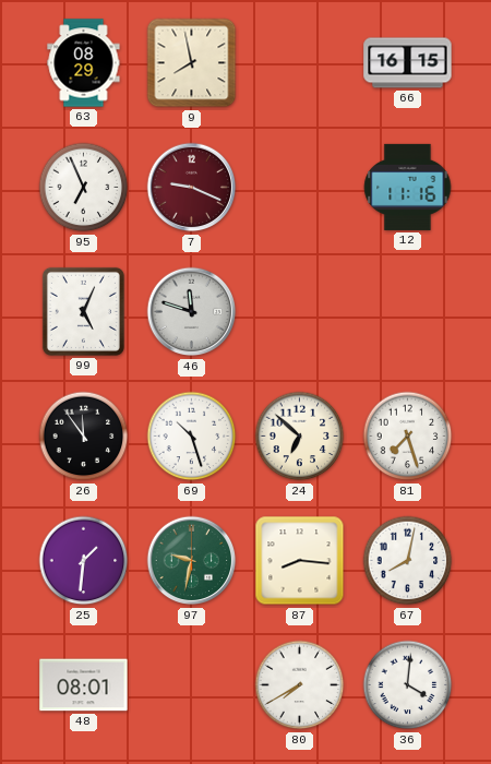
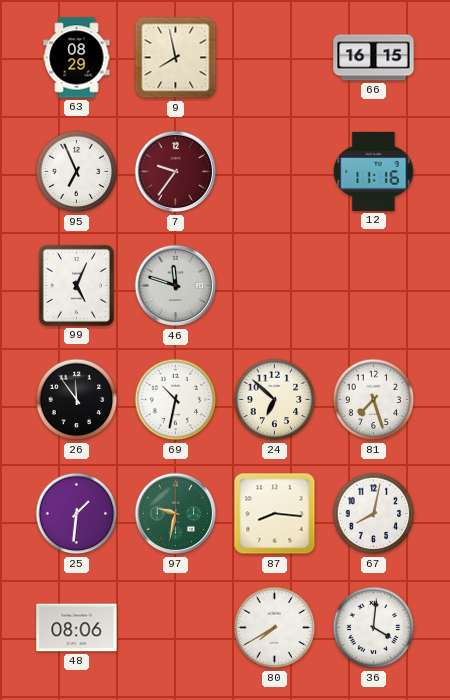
7: 9:19 -> 9:36 (176, 172)
69: 10:27 -> 10:32 (176, 400)
48: 08:01 -> 08:06 (77, 628)
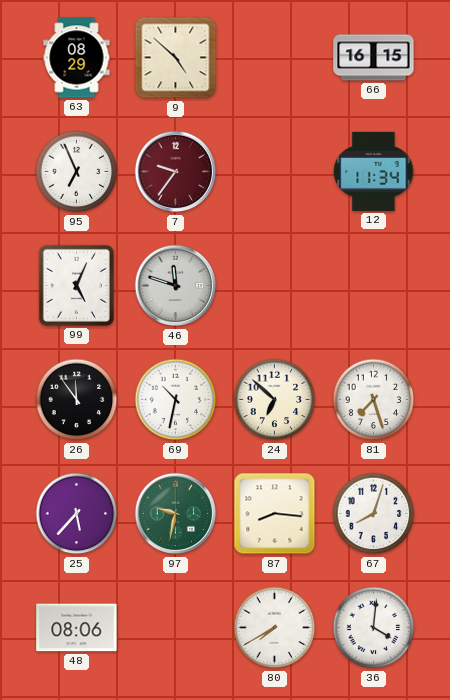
9: 7:58 -> 4:52 (176, 58)
12: 11:16 -> 11:34 (374, 171)
25: 1:31 -> 5:37 (77, 514)
67: 8:02 -> 8:03 (374, 514)
